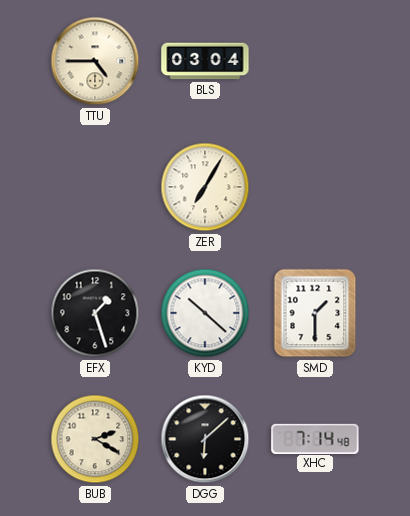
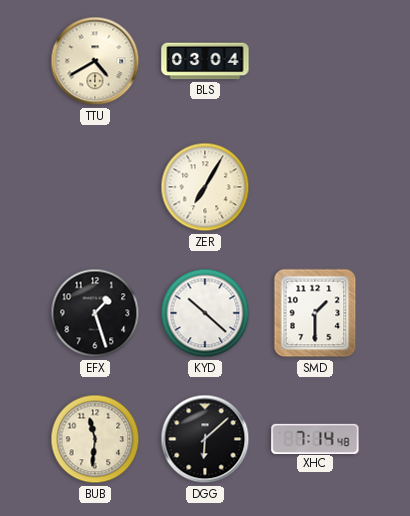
TTU: 4:45 -> 4:40 (95, 61)
BUB: 2:20 -> 11:31 (95, 439)
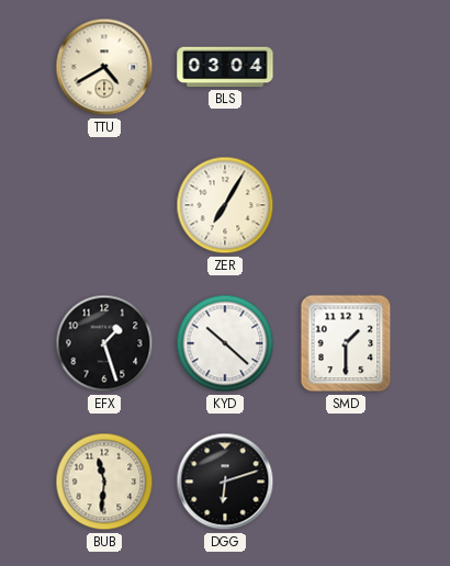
DGG: 6:08 -> 6:12 (225, 482)
XHC: 7:14 -> none (315, 438)
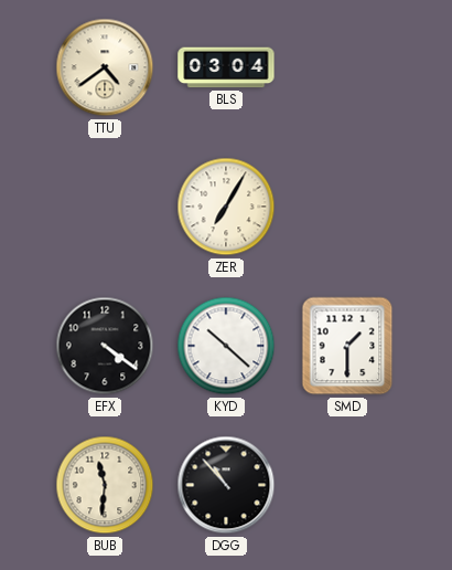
TTU: 4:40 -> 4:39 (105, 67)
EFX: 1:27 -> 4:21 (105, 346)
DGG: 6:12 -> 10:53 (226, 485)
